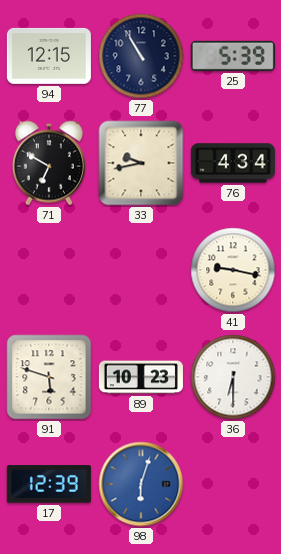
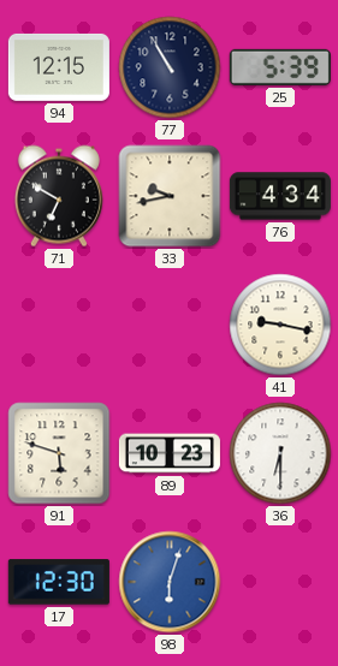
17: 12:39 -> 12:30 (59, 582)
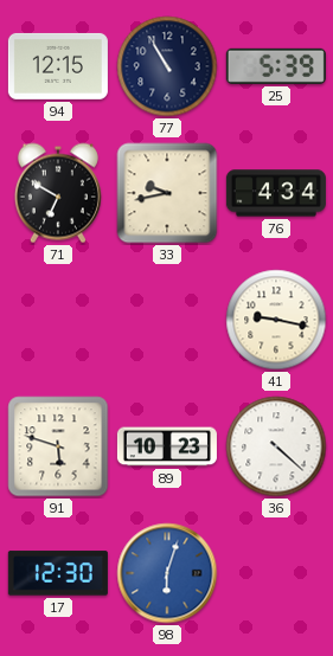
36: 6:30 -> 4:22 (276, 446)
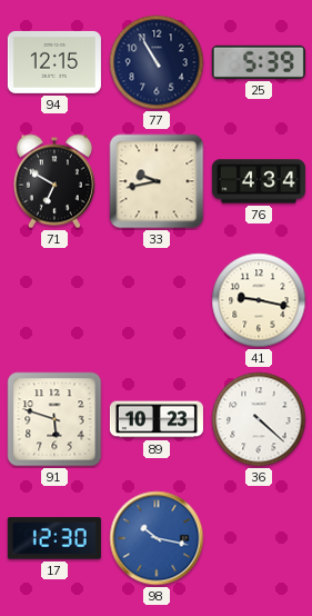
98: 6:03 -> 10:17 (157, 538)
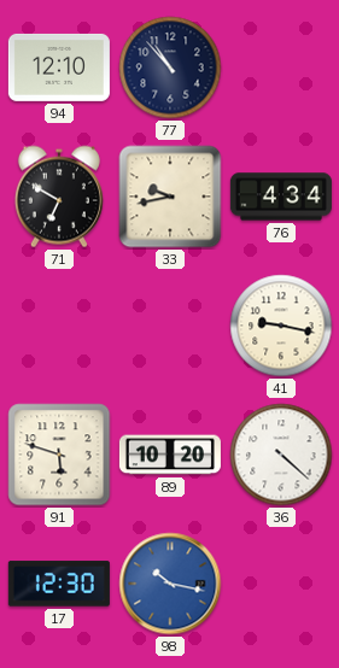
94: 12:15 -> 12:10 (59, 68)
77: 10:55 -> 10:53 (170, 68)
25: 5:39 -> none (259, 62)
89: 10:23 -> 10:20 (170, 455)
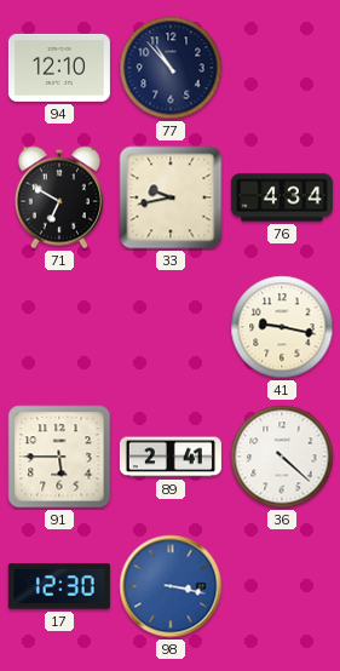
91: 5:48 -> 5:45 (59, 457)
89: 10:20 -> 2:41 (171, 457)
98: 10:17 -> 3:17 (171, 586)
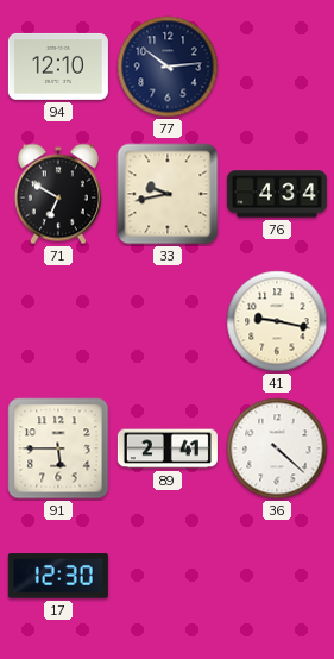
77: 10:53 -> 10:14 (168, 67)
98: 3:17 -> none (171, 586)
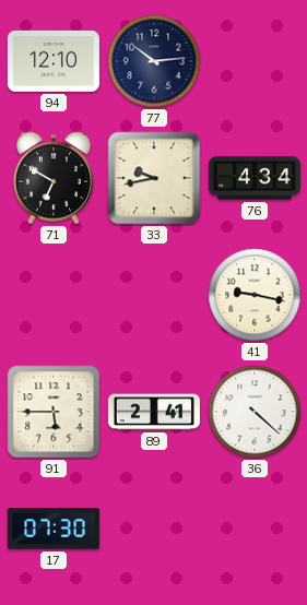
17: 12:30 -> 07:30 (54, 529)
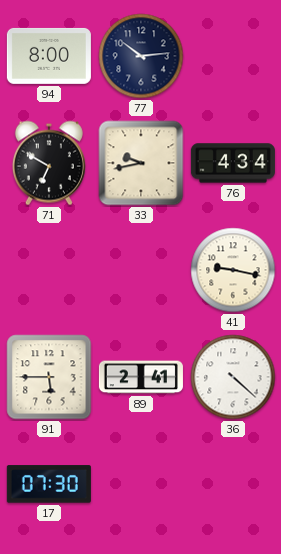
94: 12:10 -> 8:00 (49, 56)
